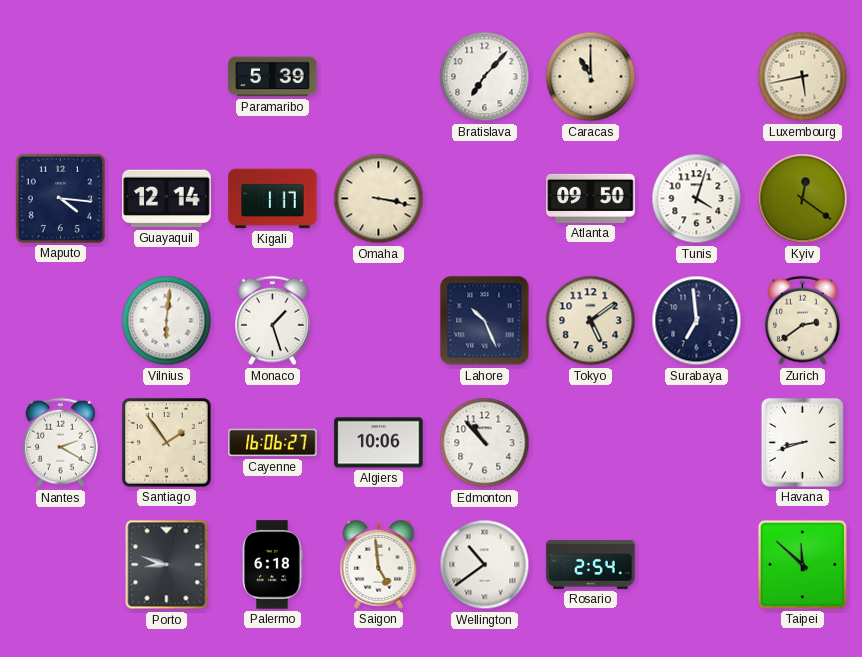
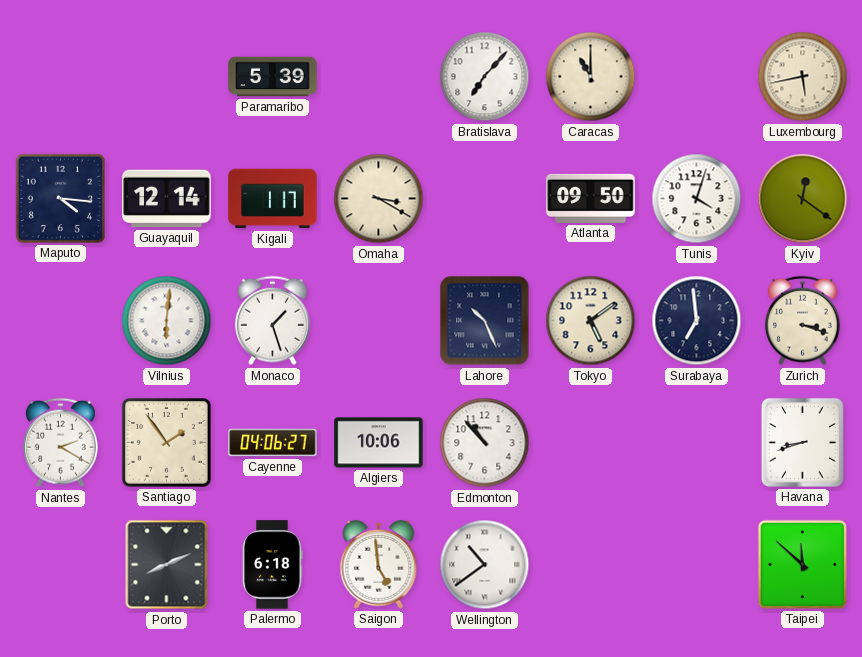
Omaha: 3:17 -> 3:20 (379, 199)
Zurich: 2:39 -> 3:18 (803, 321)
Cayenne: 16:06 -> 04:06 (273, 443)
Porto: 8:48 -> 8:11 (167, 565)
Rosario: 2:54 -> none (591, 564)
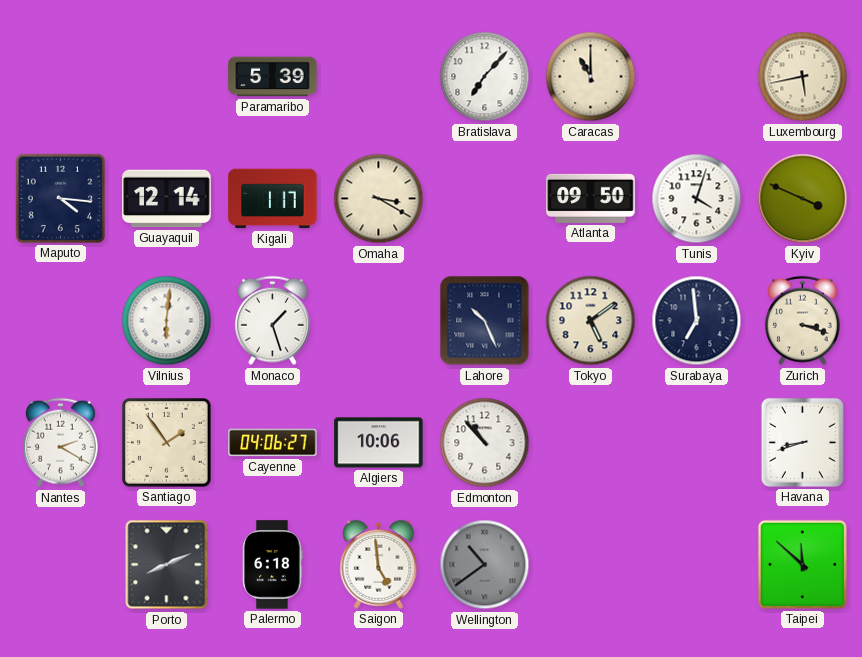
Kyiv: 12:21 -> 3:49 (803, 199)
Wellington dial: white -> grey (485, 565)
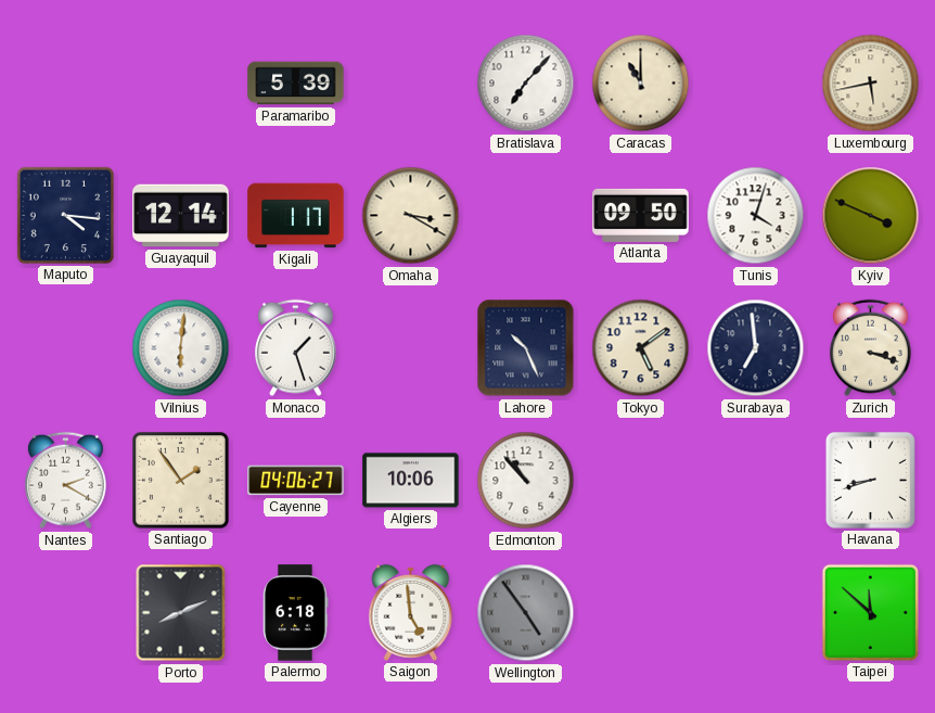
Wellington: 10:39 -> 4:54 (526, 613)
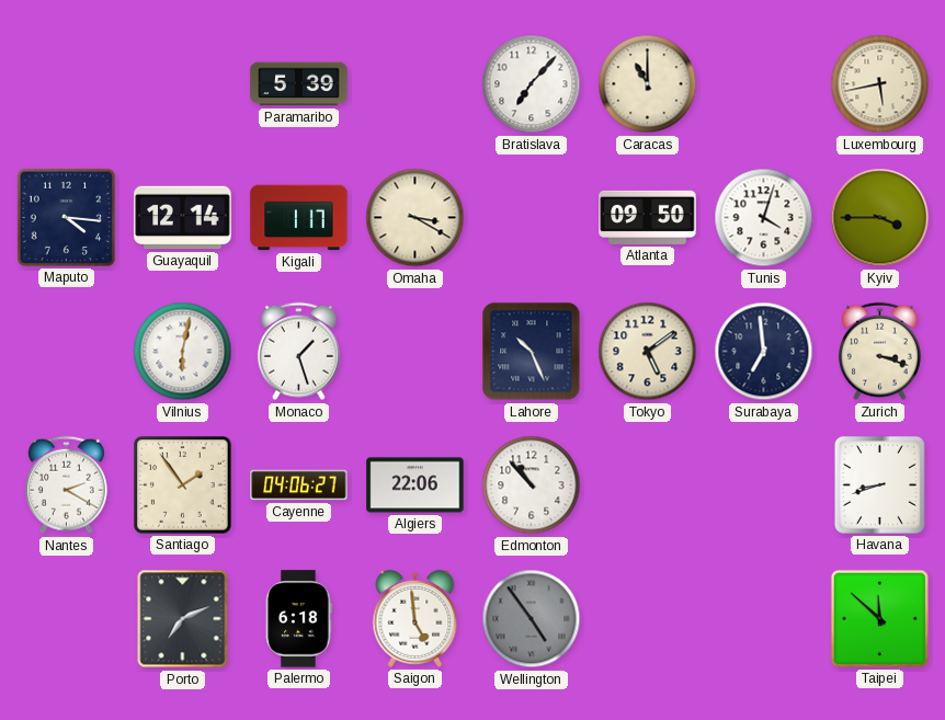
Kyiv: 3:49 -> 3:45 (880, 218)
Vilnius: 6:01 -> 6:02 (183, 352)
Algiers: 10:06 -> 22:06 (415, 485)
Porto: 8:11 -> 7:11 (183, 619)
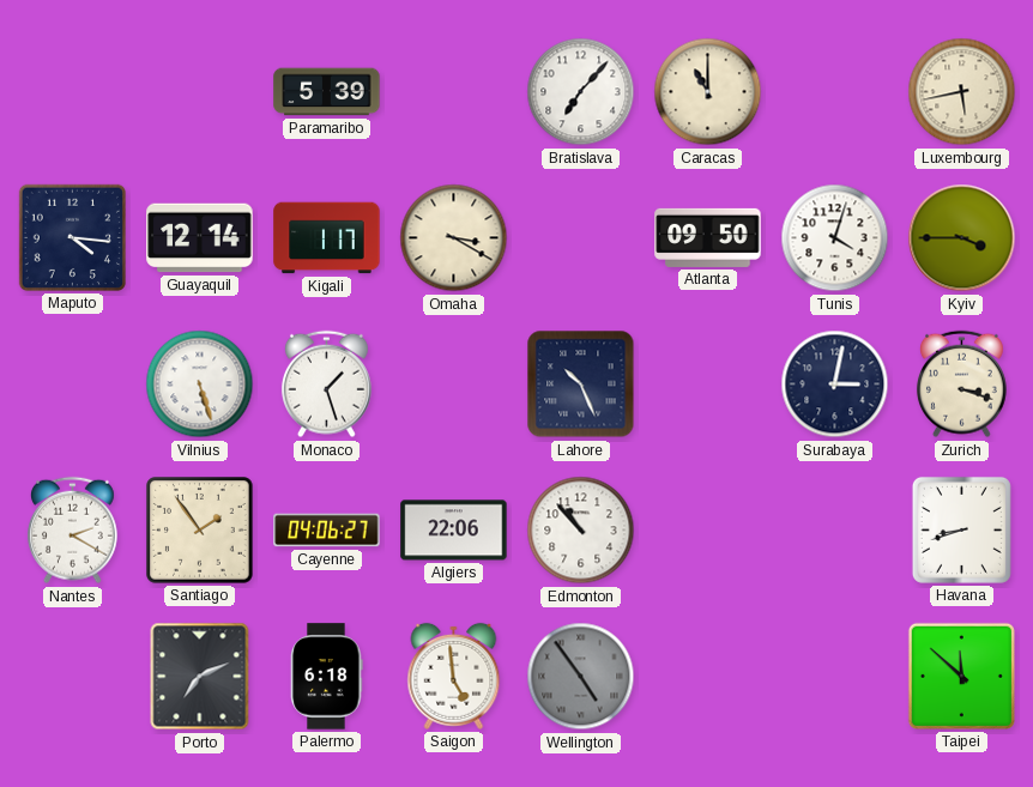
Vilnius: 6:02 -> 5:27 (200, 385)
Tokyo: 5:09 -> none (648, 352)
Surabaya: 6:59 -> 3:02 (835, 385)
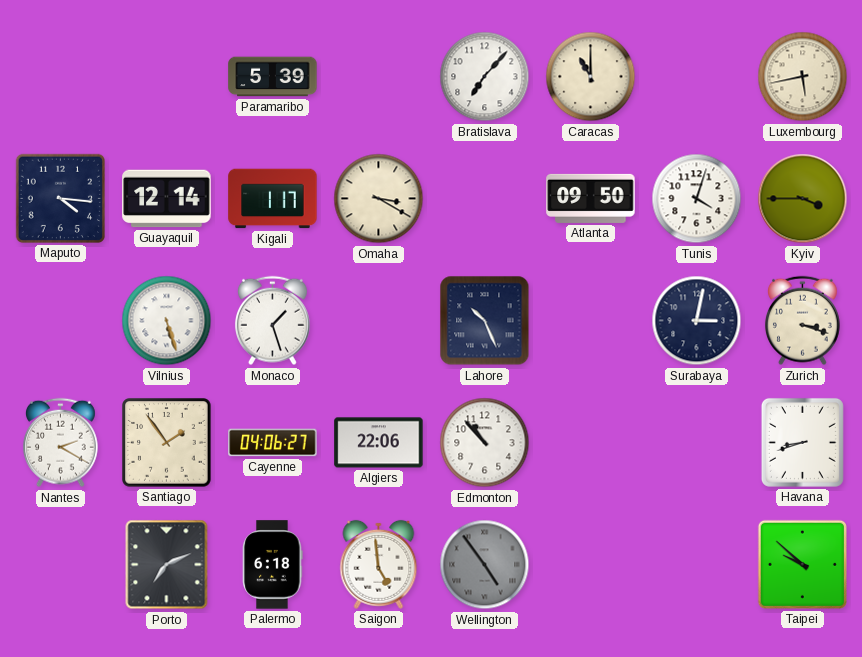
Taipei: 11:52 -> 9:52 (802, 564)
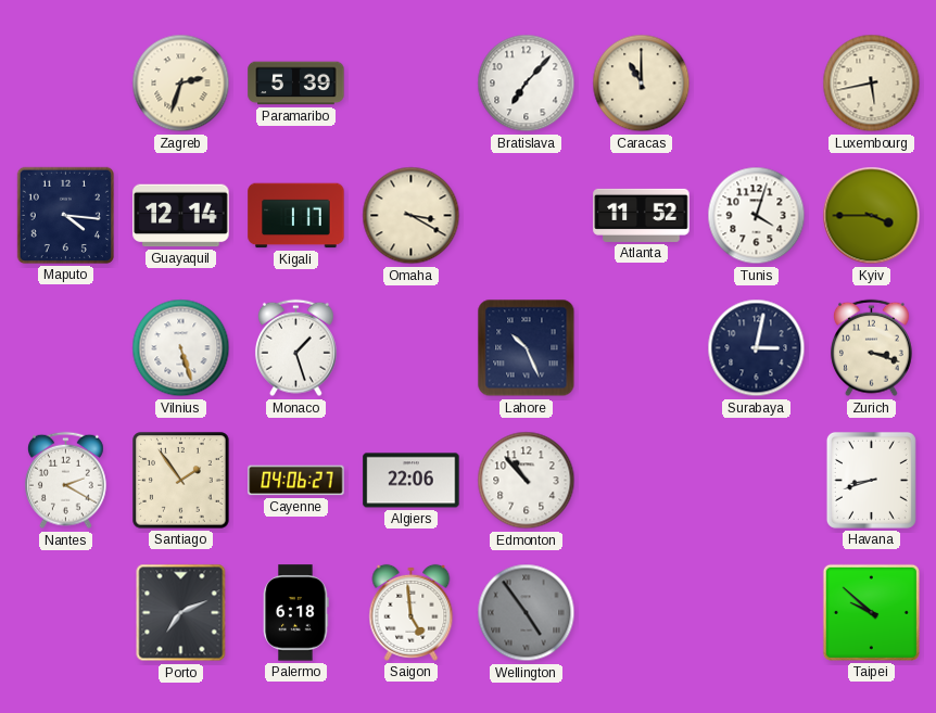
Zagreb: none -> 2:33 (181, 84)
Atlanta: 09:50 -> 11:52 (642, 215)
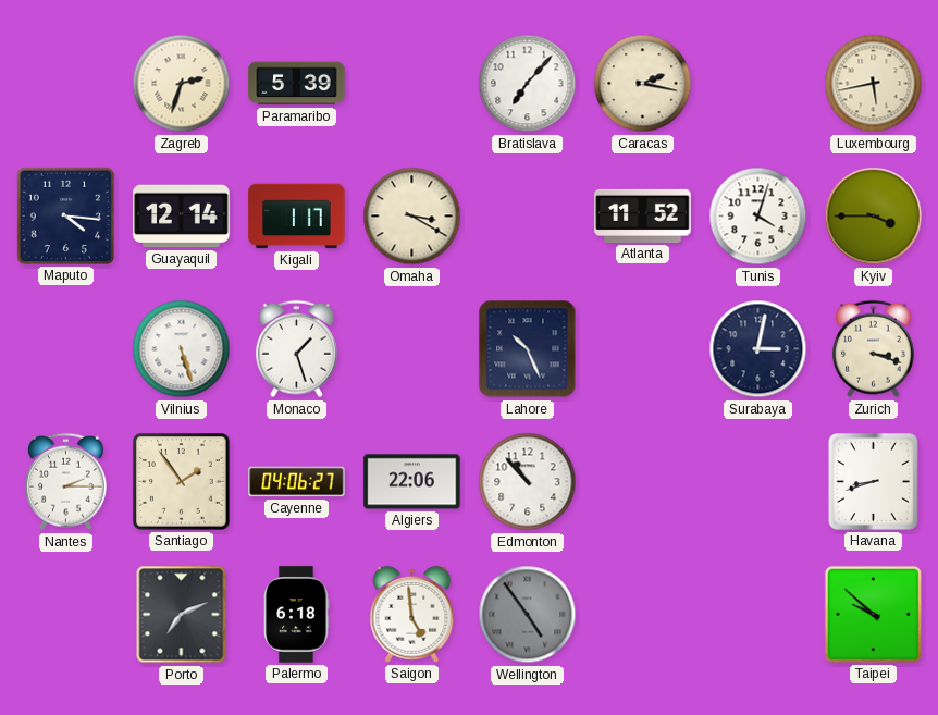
Caracas: 11:00 -> 2:17 (643, 84)
Nantes: 2:20 -> 2:15 (66, 482)
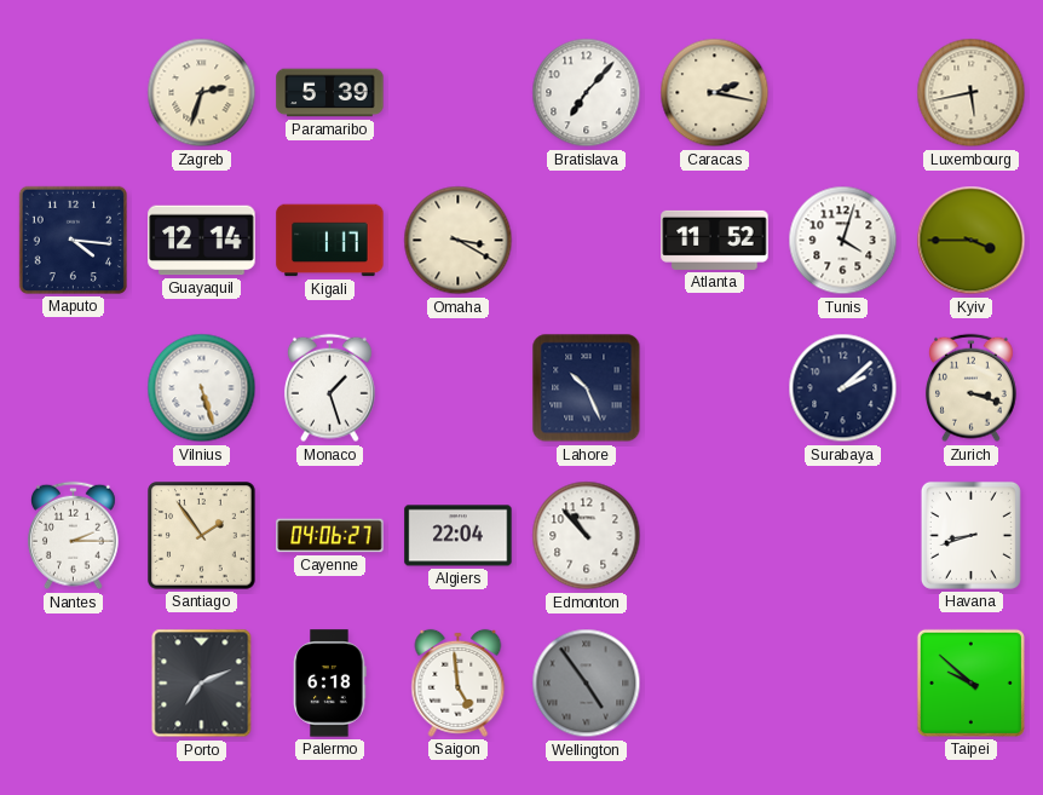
Surabaya: 3:02 -> 2:08 (843, 388)
Algiers: 22:06 -> 22:04 (459, 536)
